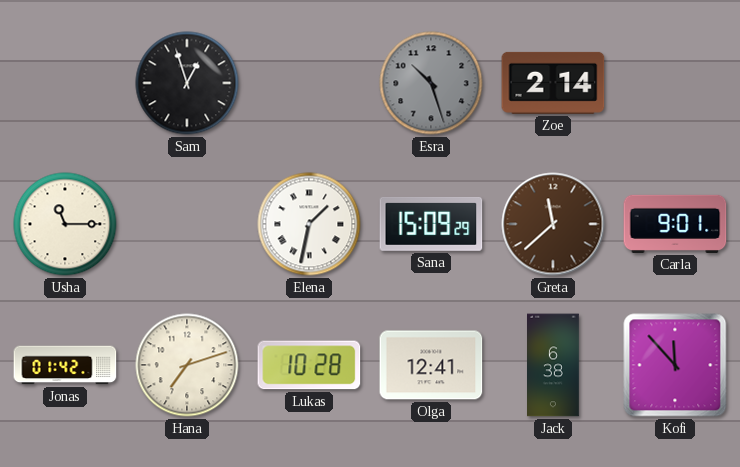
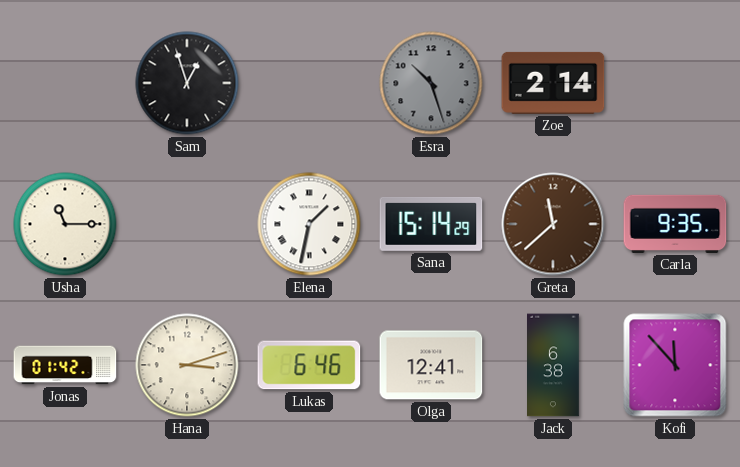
Sana: 15:09 -> 15:14 (431, 224)
Carla: 9:01 -> 9:35 (675, 224)
Hana: 7:12 -> 3:12 (187, 365)
Lukas: 10:28 -> 6:46 (309, 365)
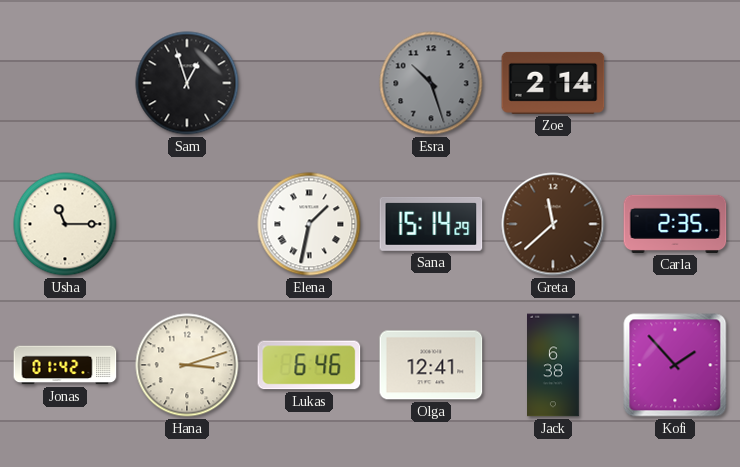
Carla: 9:35 -> 2:35 (675, 224)
Kofi: 11:53 -> 1:53 (675, 365)
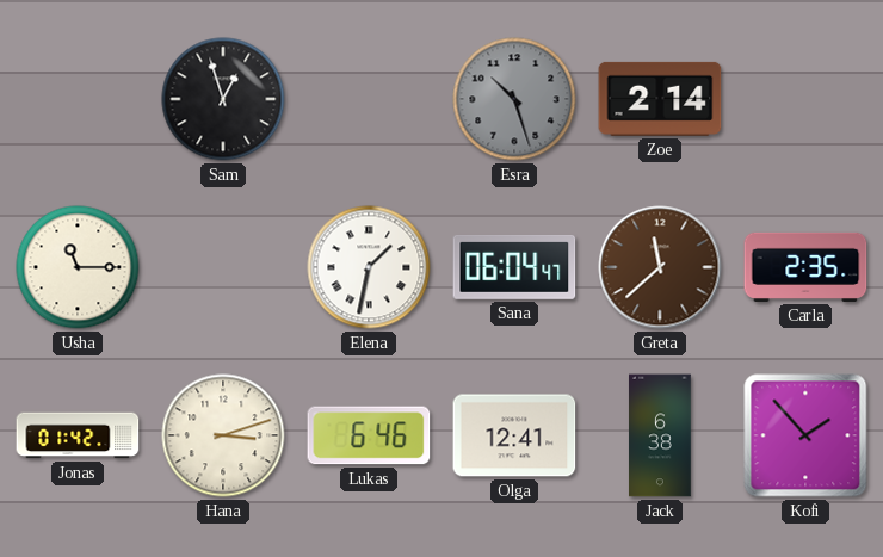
Sana: 15:14 -> 06:04 (514, 267)
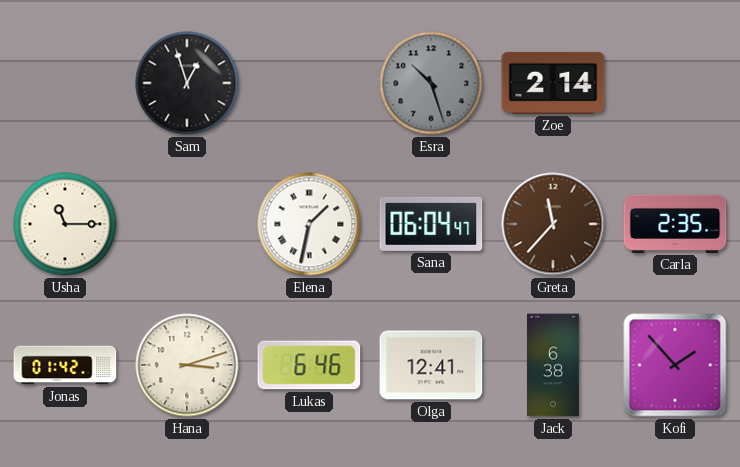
Greta: 11:38 -> 11:37 (553, 224)
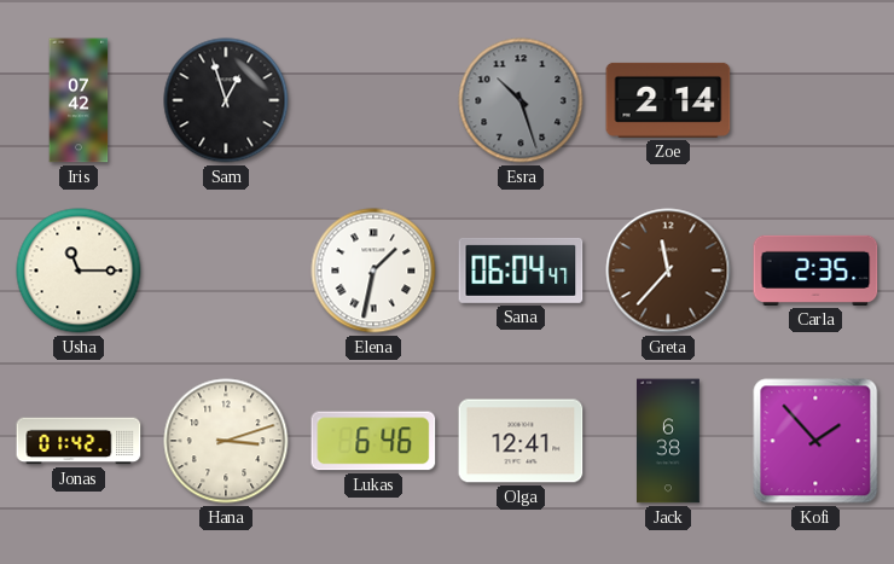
Iris: none -> 07:42 (79, 100)
